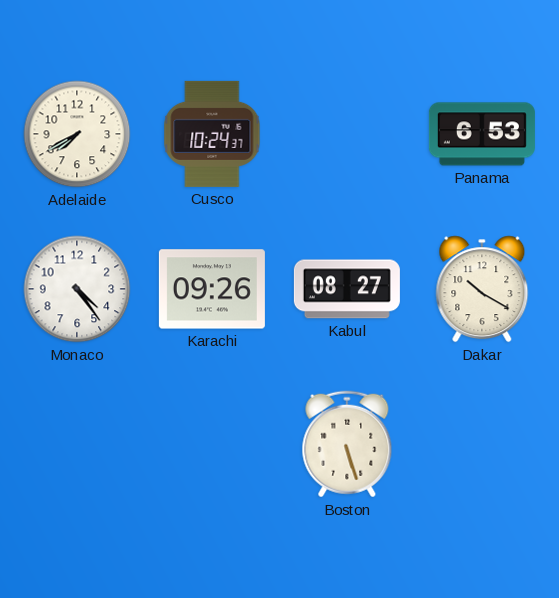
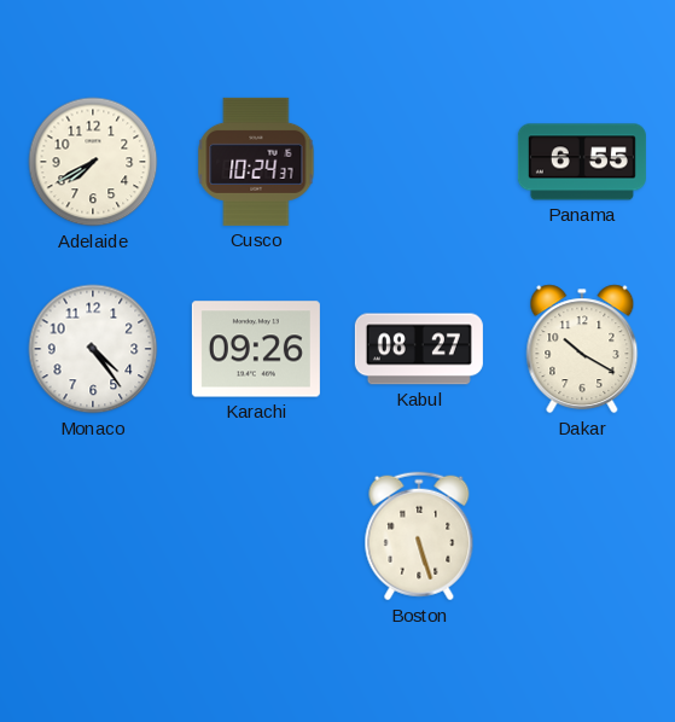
Panama: 6:53 -> 6:55 (582, 162)
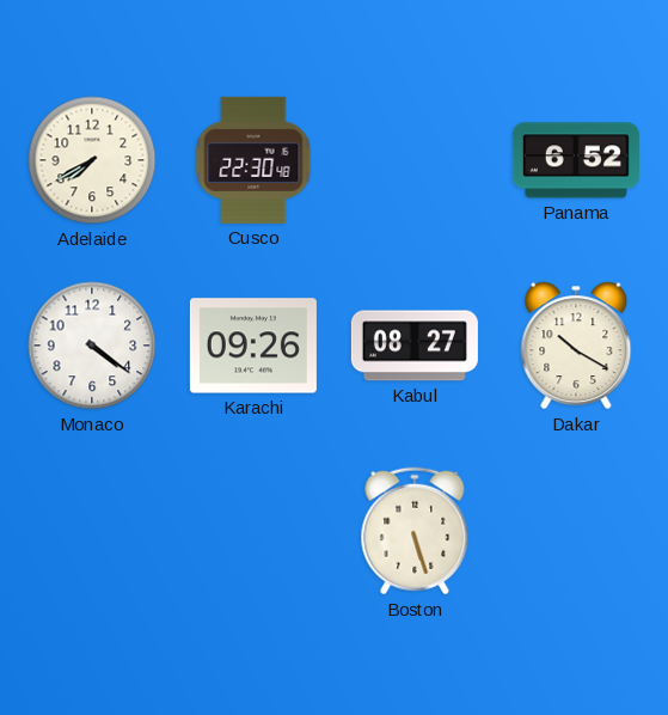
Cusco: 10:24 -> 22:30 (253, 160)
Panama: 6:55 -> 6:52 (576, 160)
Monaco: 4:24 -> 4:21 (92, 346)
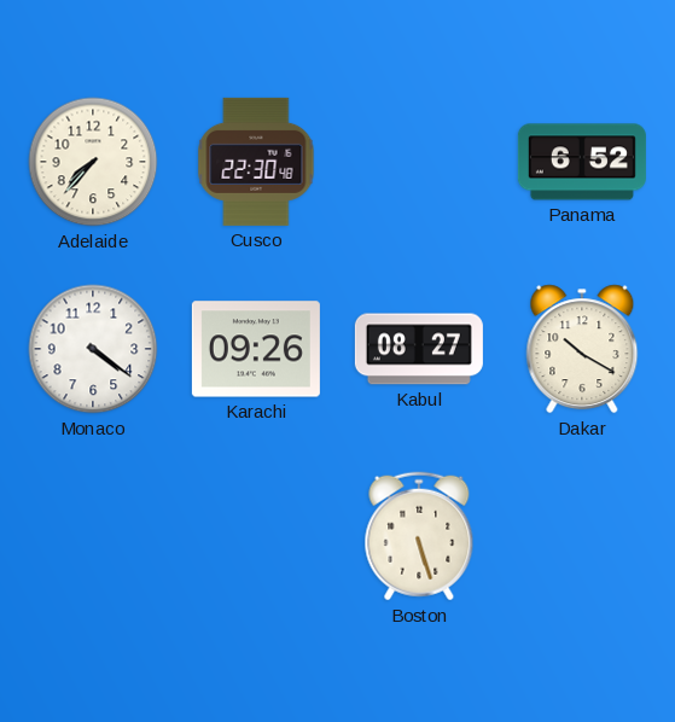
Adelaide: 7:40 -> 7:37 (93, 162)
